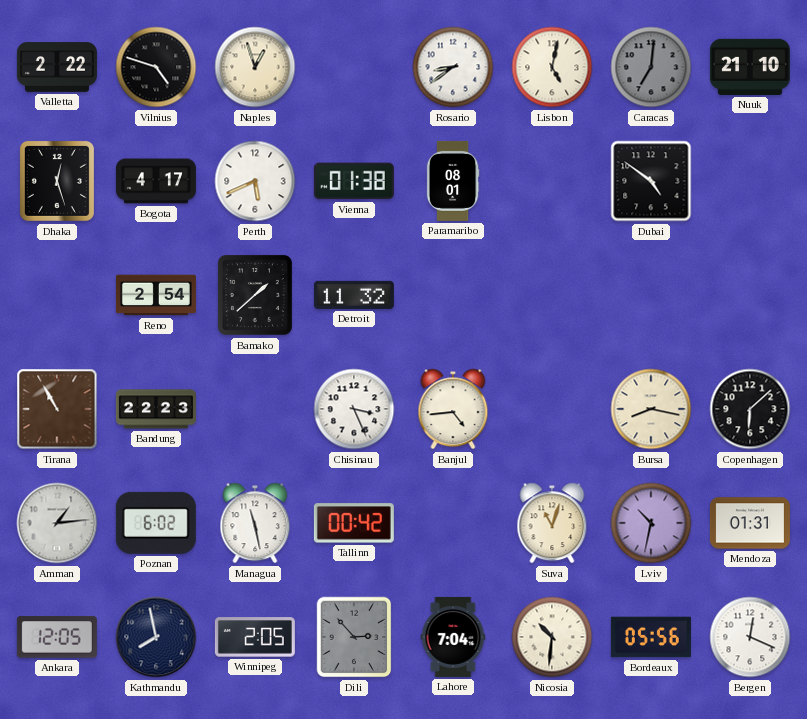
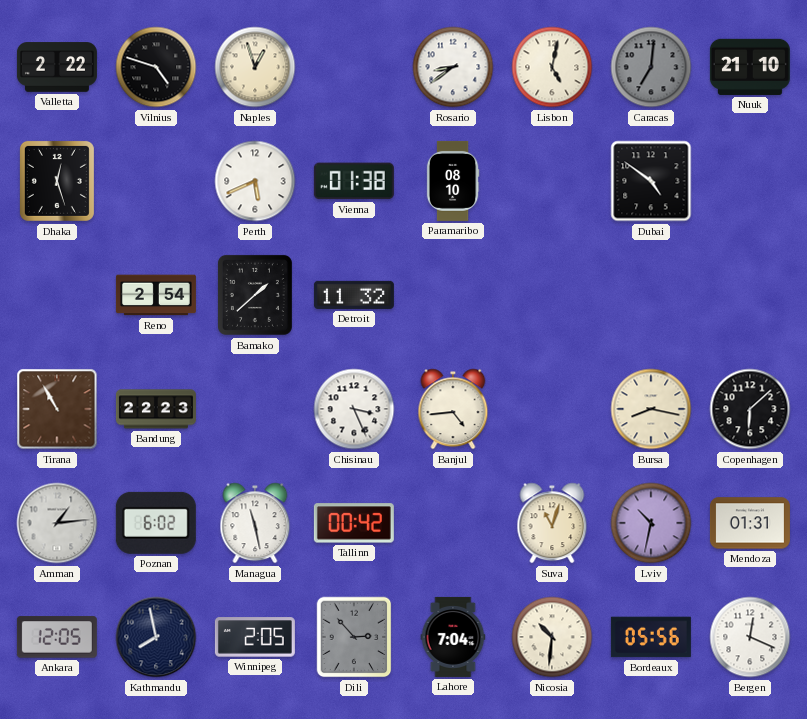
Bogota: 4:17 -> none (156, 181)
Paramaribo: 08:01 -> 08:10 (453, 181)
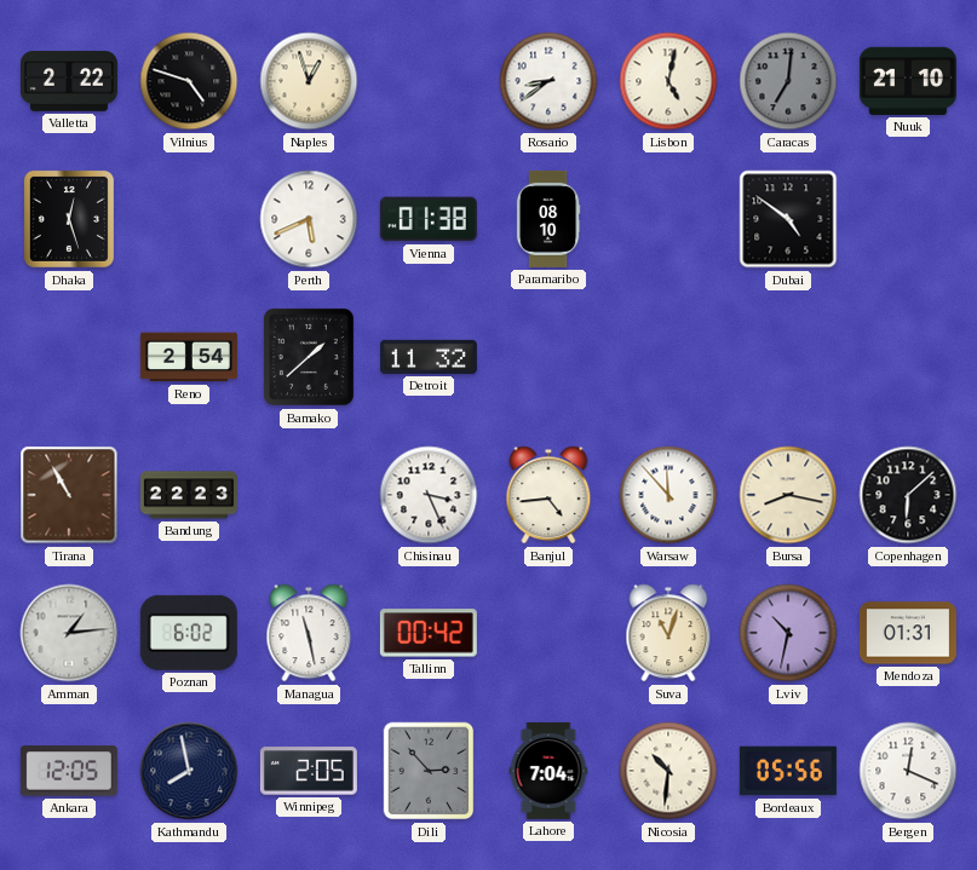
Warsaw: none -> 11:53 (668, 495)
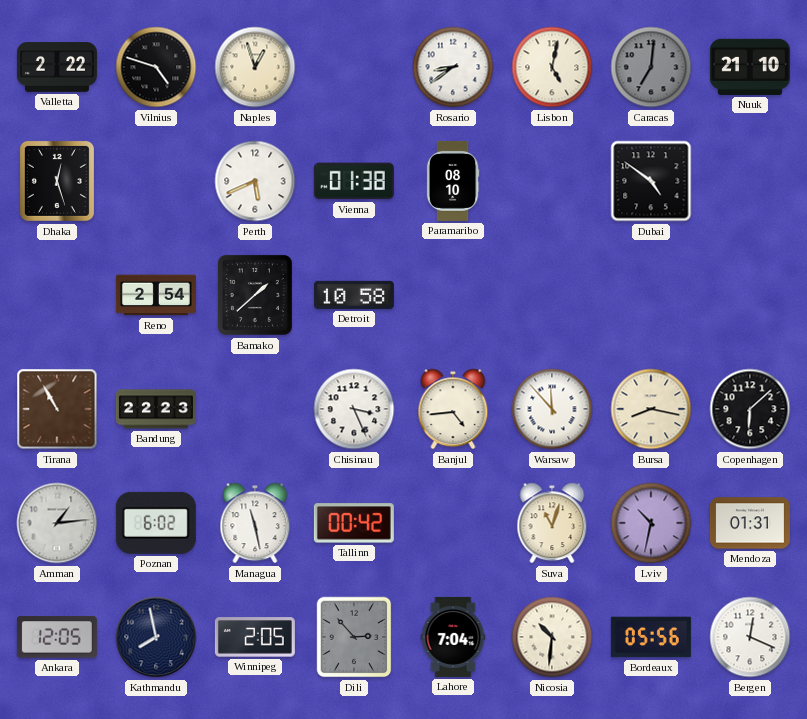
Detroit: 11:32 -> 10:58 (354, 295)
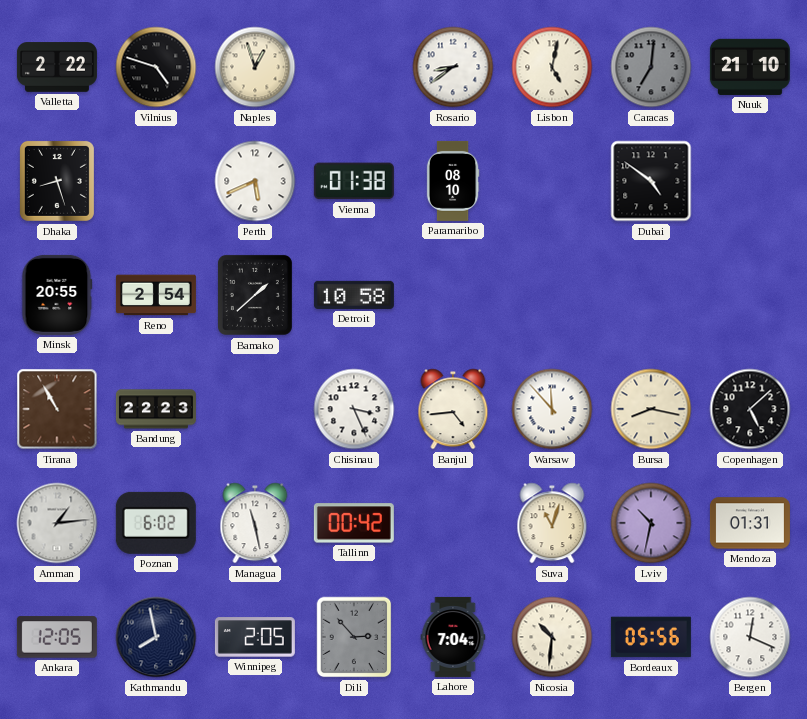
Dhaka: 12:27 -> 8:27 (57, 181)
Minsk: none -> 20:55 (57, 295)
Copenhagen: 6:08 -> 5:08 (750, 409)
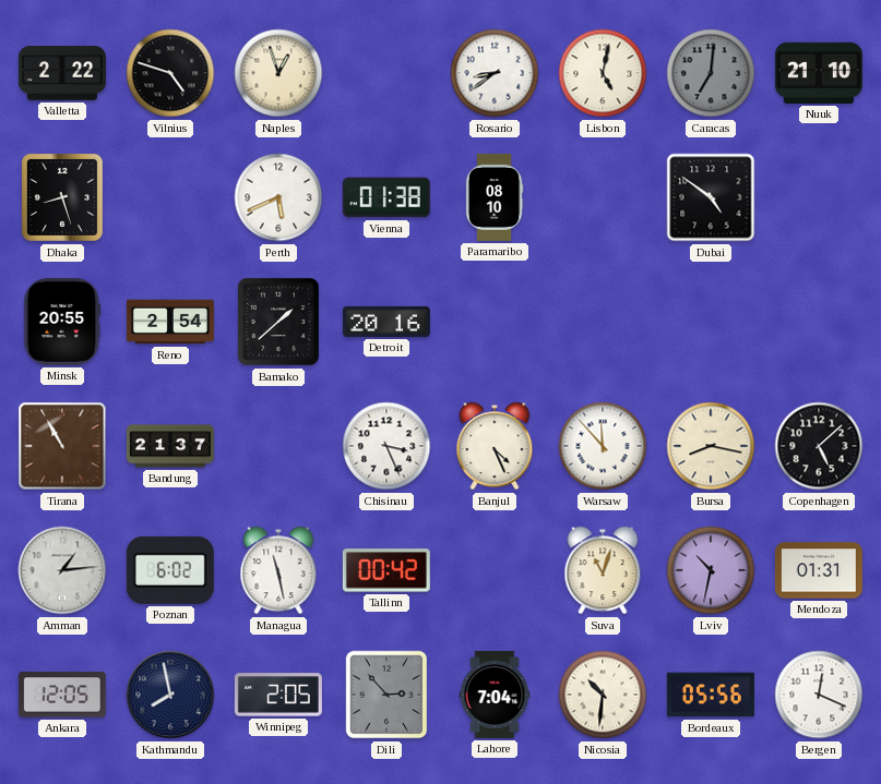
Detroit: 10:58 -> 20:16 (386, 322)
Bandung: 22:23 -> 21:37 (170, 446)
Banjul: 4:44 -> 4:26 (495, 446)
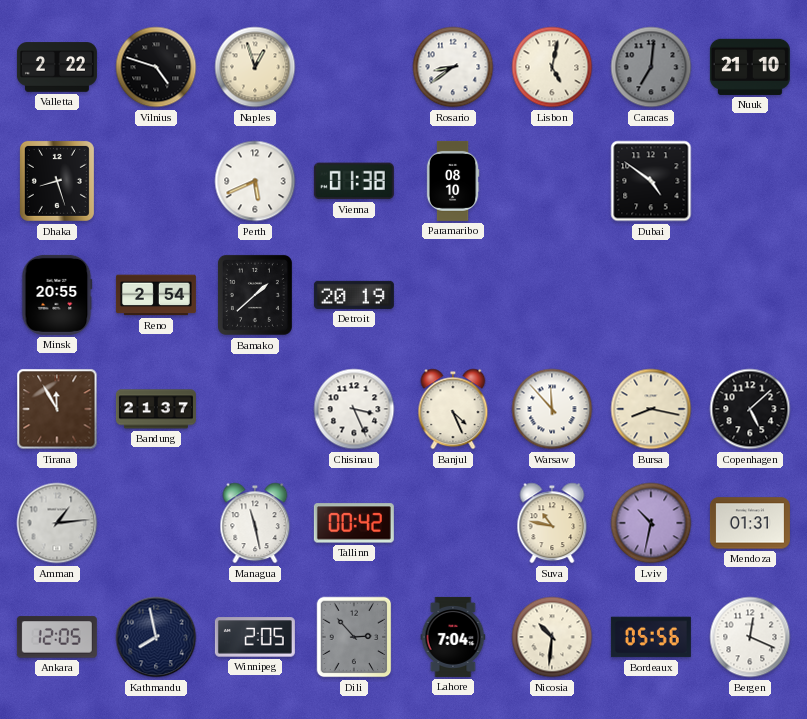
Detroit: 20:16 -> 20:19 (354, 295)
Tirana: 10:55 -> 11:55 (57, 409)
Poznan: 6:02 -> none (170, 570)
Suva: 11:03 -> 10:47 (552, 523)
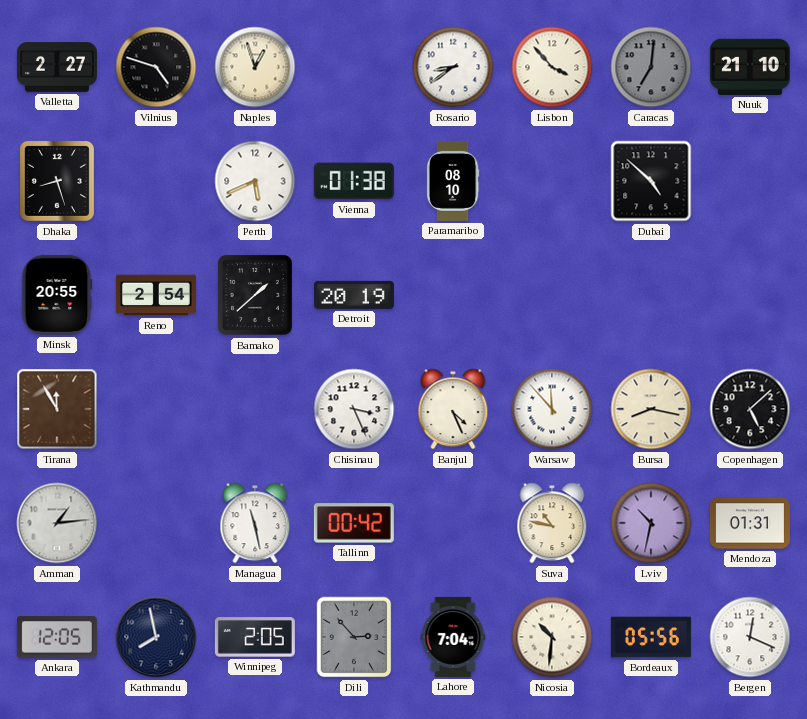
Valletta: 2:22 -> 2:27 (57, 67)
Lisbon: 5:02 -> 3:53 (552, 67)
Dubai: 4:51 -> 4:52 (651, 181)
Bandung: 21:37 -> none (156, 409)
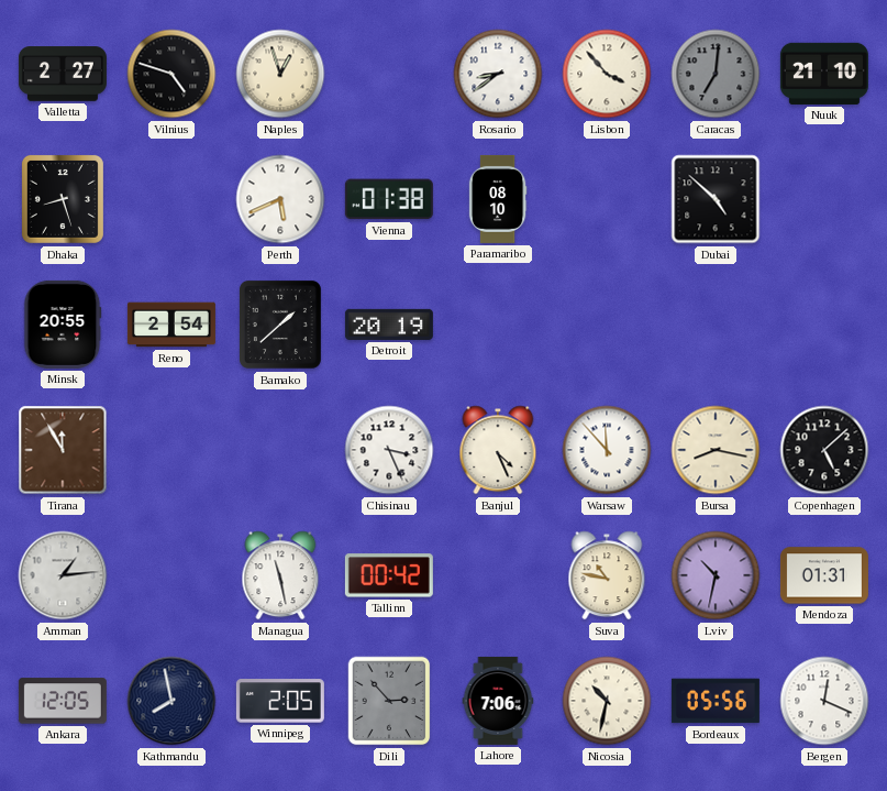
Lahore: 7:04 -> 7:06 (498, 701)
Nicosia: 10:31 -> 10:32 (607, 701)
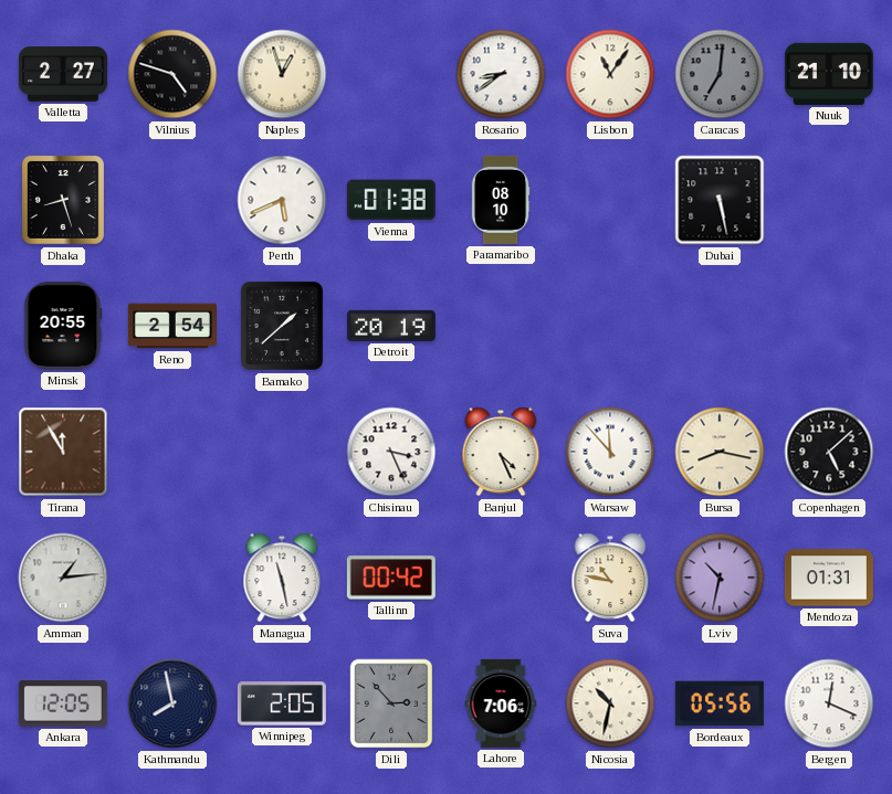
Lisbon: 3:53 -> 11:06 (610, 74)
Dubai: 4:52 -> 5:28 (720, 200)
